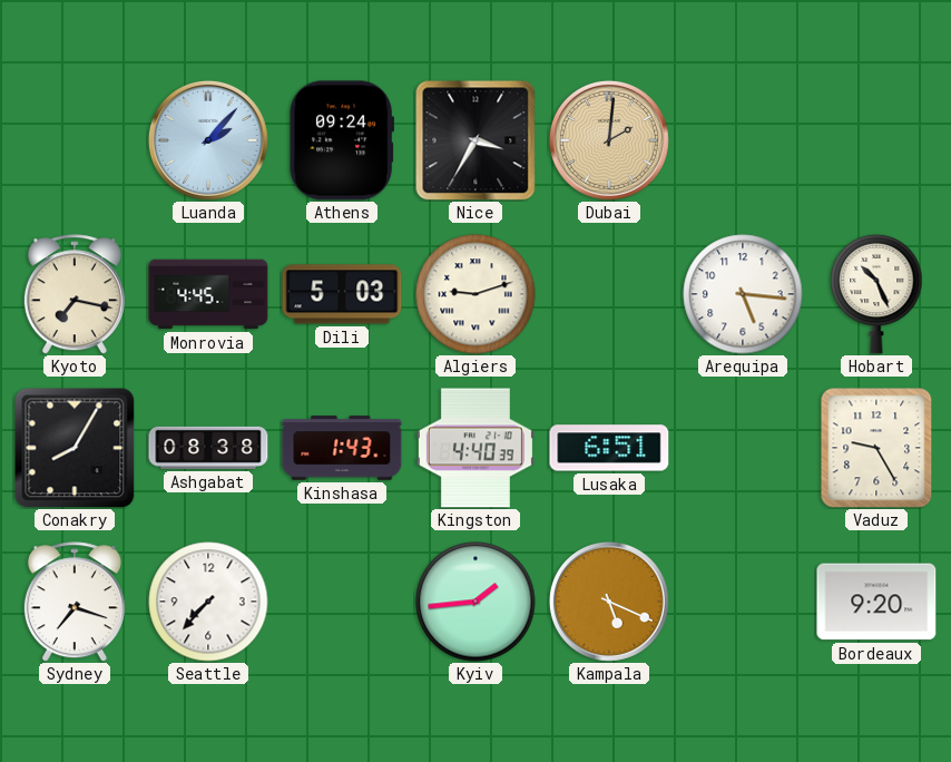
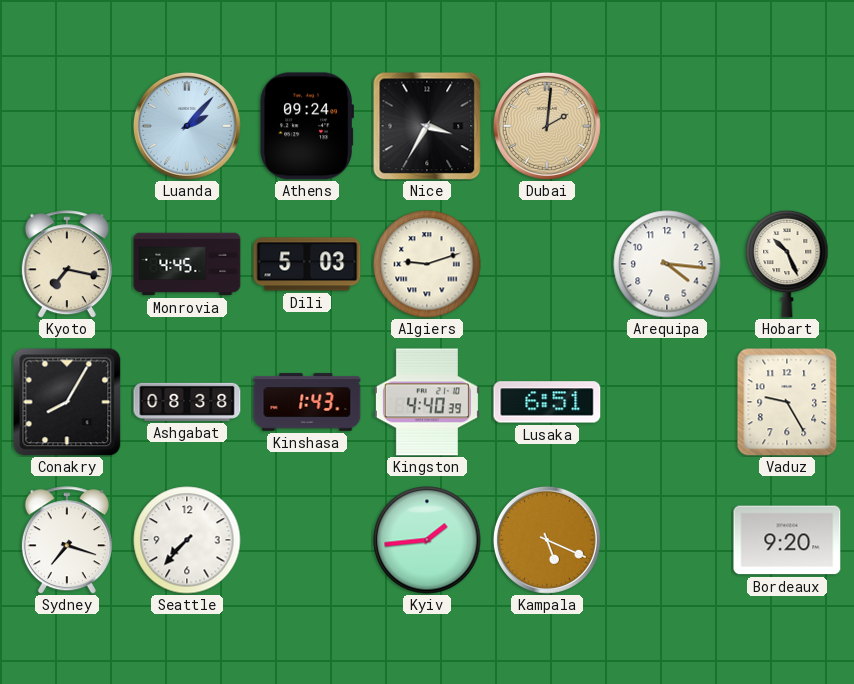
Arequipa: 5:16 -> 4:16 (667, 264)
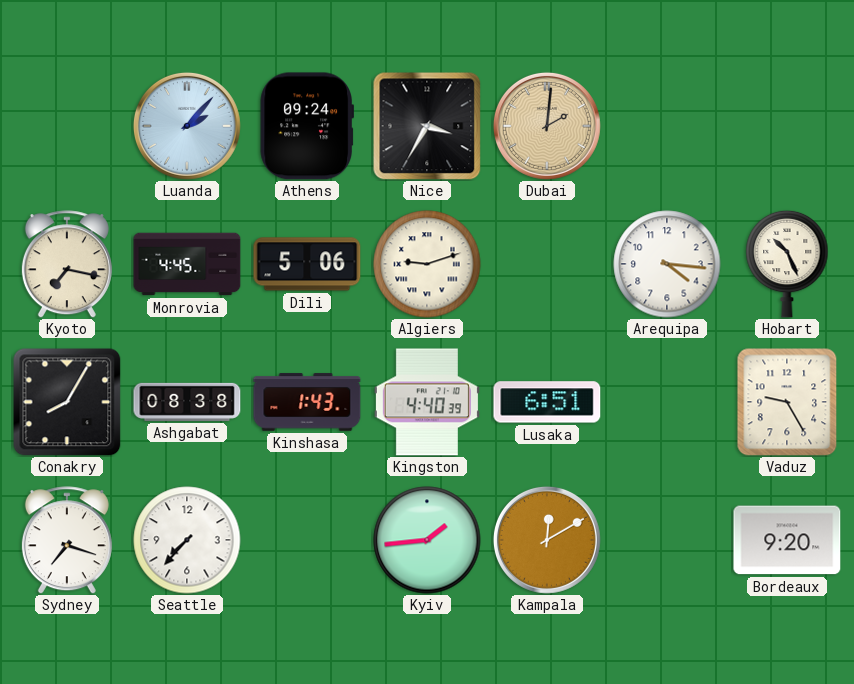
Dili: 5:03 -> 5:06 (307, 264)
Kampala: 5:19 -> 12:10 (547, 540)
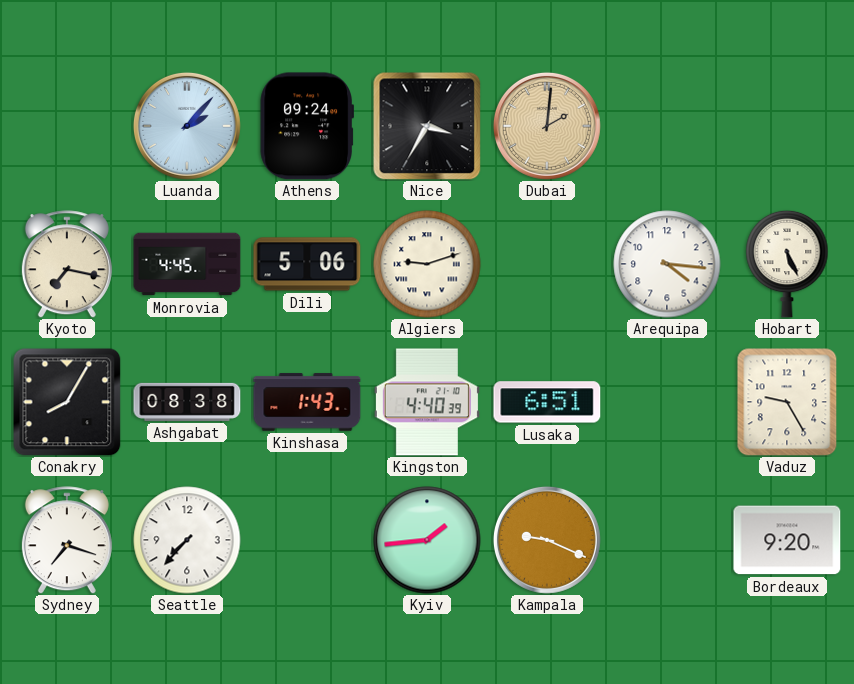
Hobart: 10:26 -> 5:26 (787, 264)
Kampala: 12:10 -> 9:19 (547, 540)
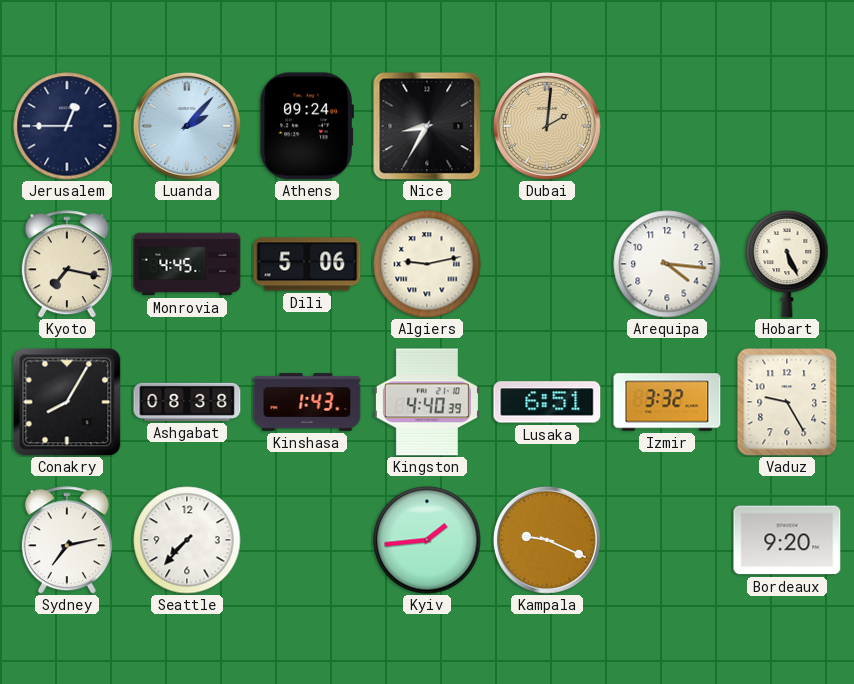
Jerusalem: none -> 12:45 (67, 126)
Nice: 3:35 -> 8:35 (427, 126)
Algiers: 9:12 -> 9:13 (427, 264)
Izmir: none -> 3:32 (667, 402)
Sydney: 7:18 -> 7:13 (67, 540)
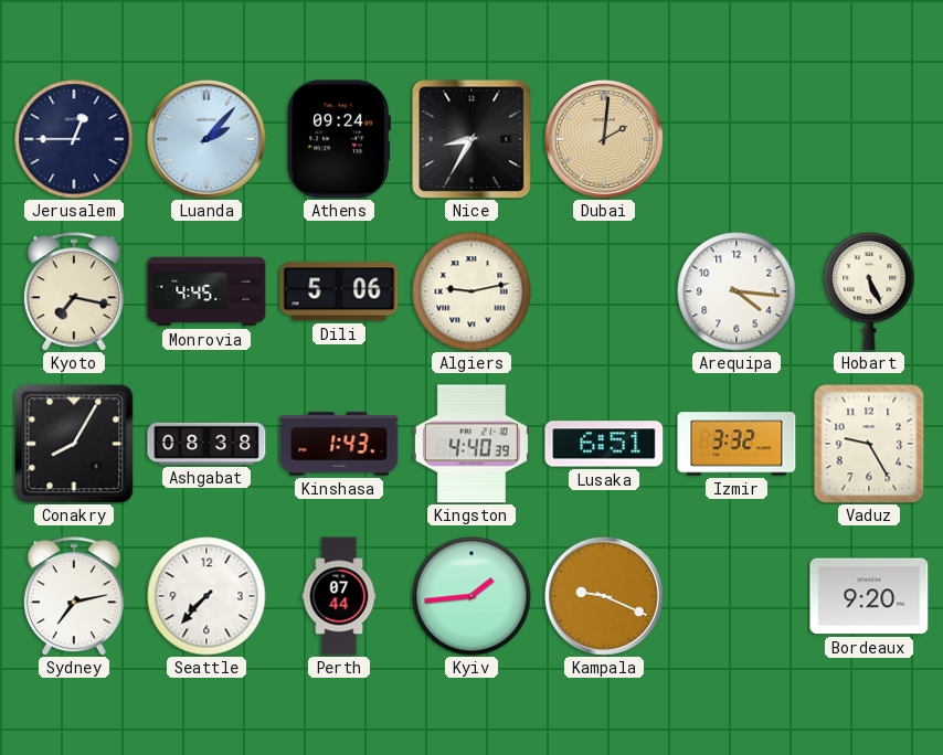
Perth: none -> 07:44 (339, 596)
